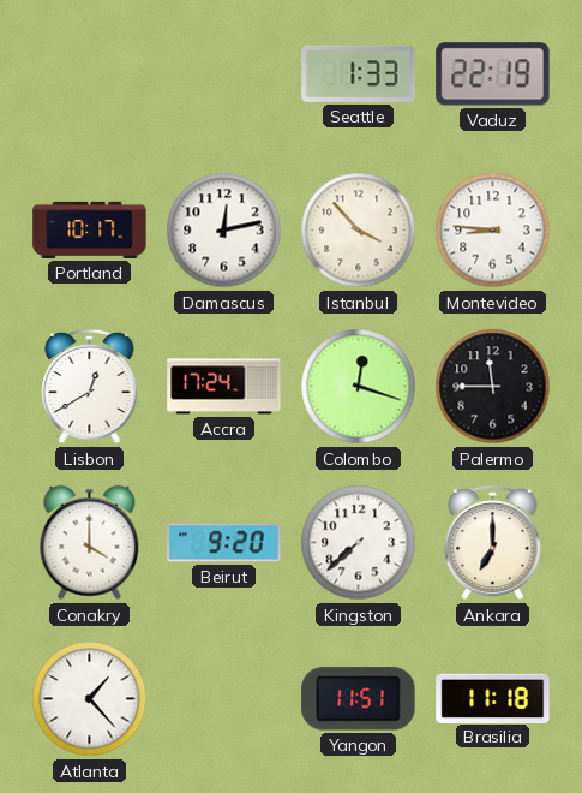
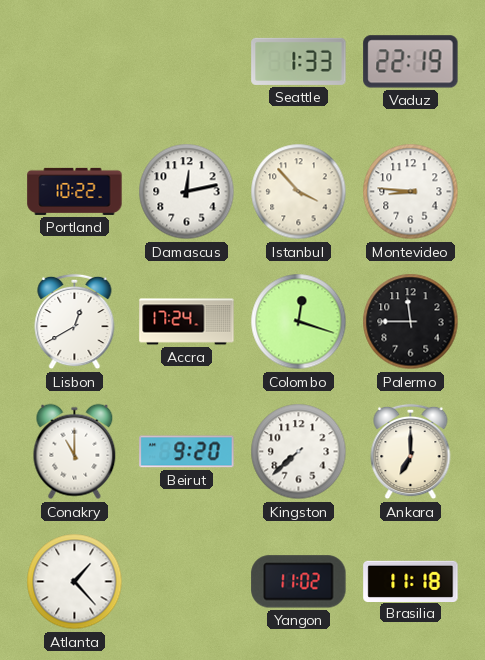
Portland: 10:17 -> 10:22 (75, 191)
Conakry: 4:00 -> 11:00 (75, 452)
Yangon: 11:51 -> 11:02 (299, 582)
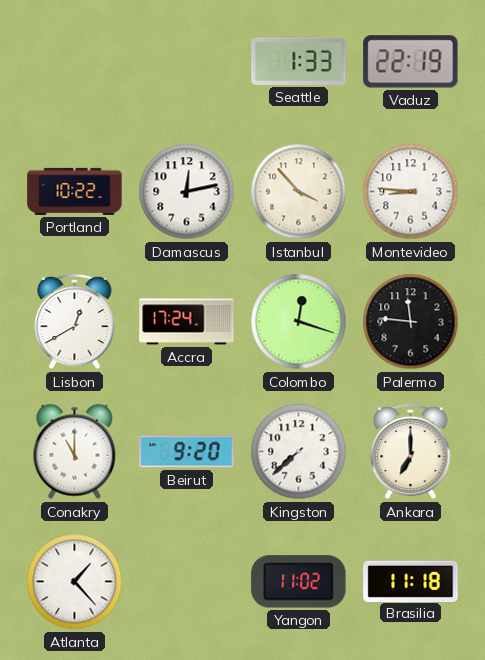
Palermo: 11:45 -> 11:46 (411, 322)
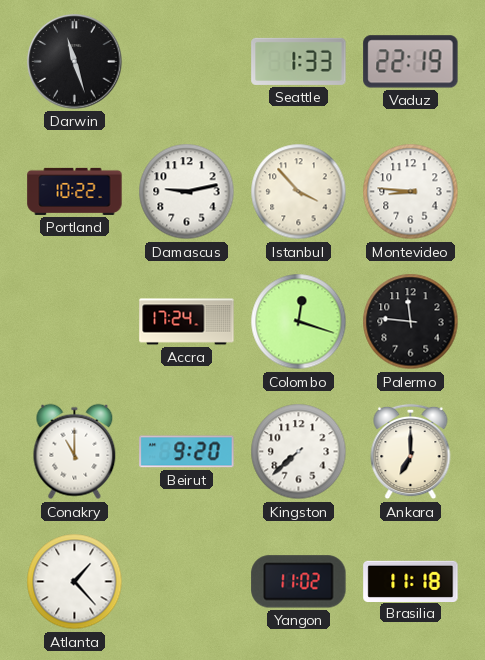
Darwin: none -> 11:27 (75, 62)
Damascus: 12:13 -> 9:13 (187, 192)
Lisbon: 12:40 -> none (75, 322)
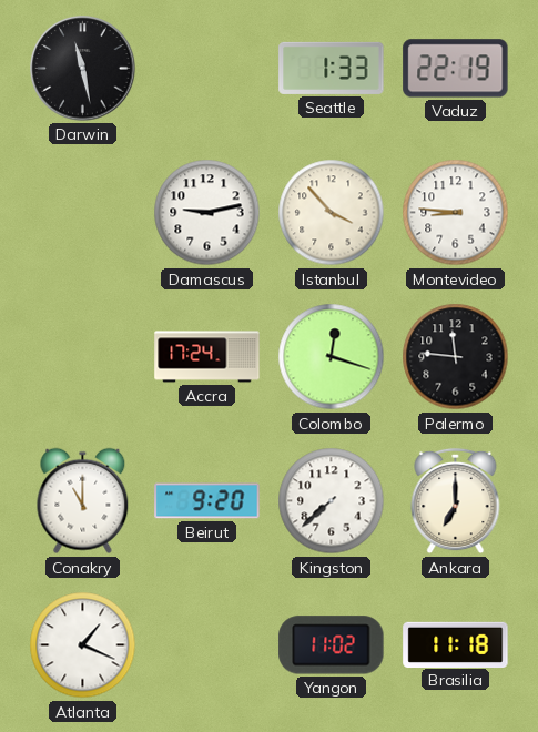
Darwin: 11:27 -> 11:28 (83, 69)
Portland: 10:22 -> none (75, 191)
Atlanta: 1:23 -> 1:19 (83, 645)
